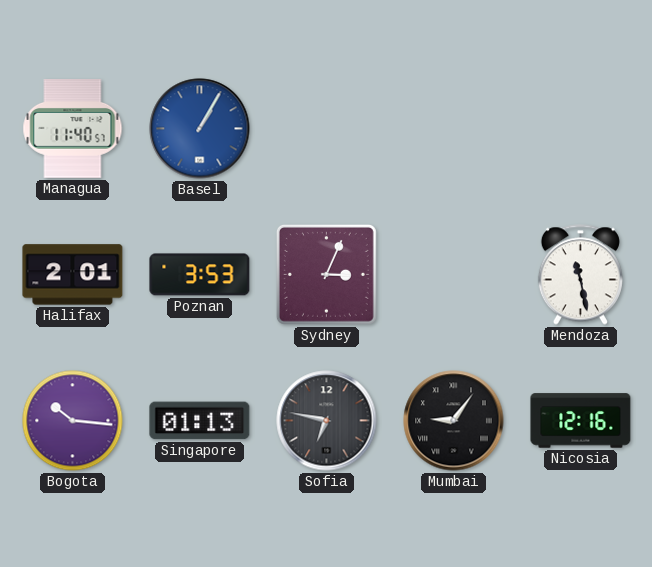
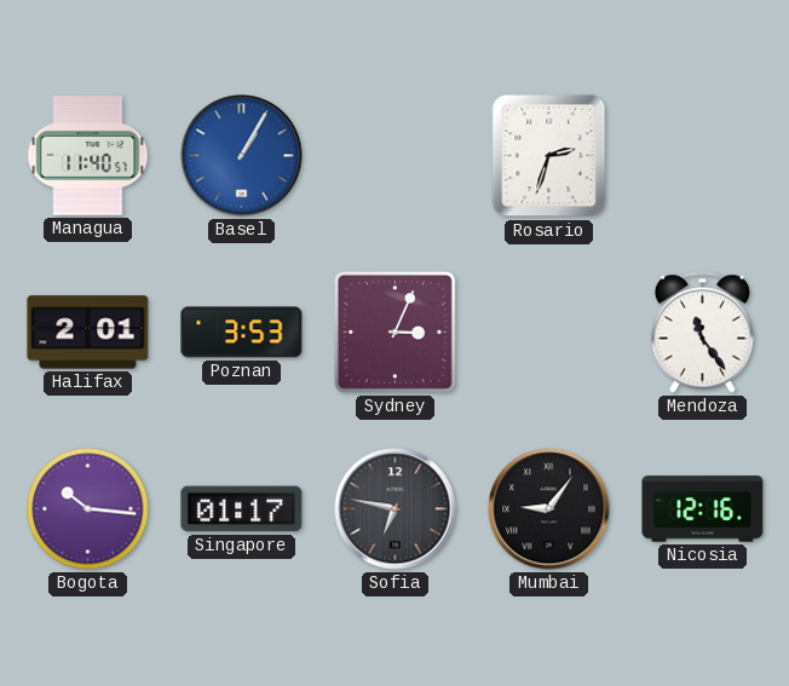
Rosario: none -> 2:33 (549, 156)
Mendoza: 11:28 -> 11:24 (702, 333)
Singapore: 01:13 -> 01:17 (242, 509)
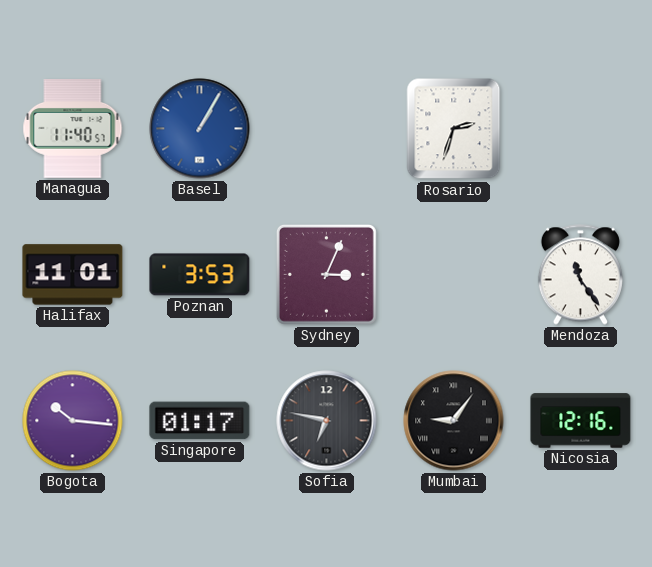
Halifax: 2:01 -> 11:01 (73, 275)
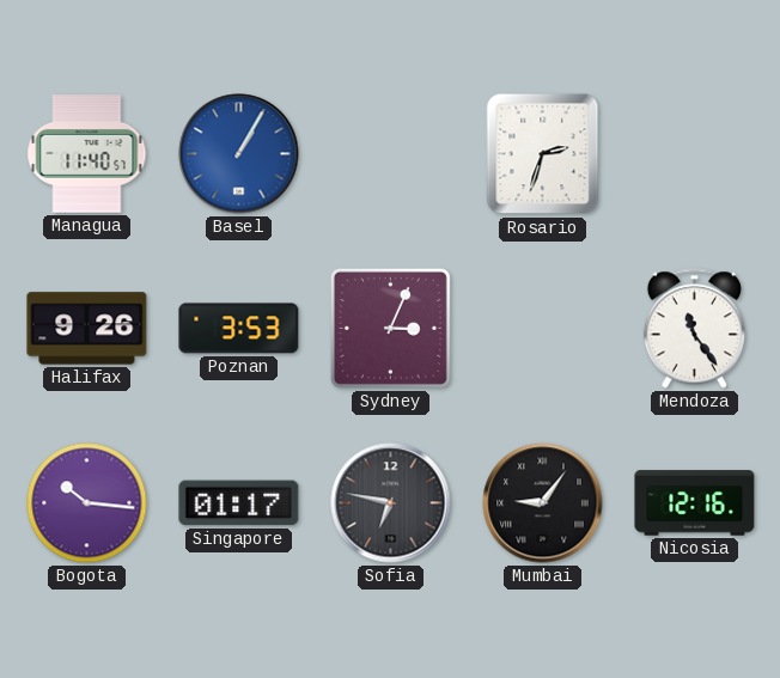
Halifax: 11:01 -> 9:26 (87, 329)
